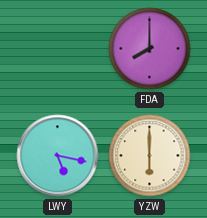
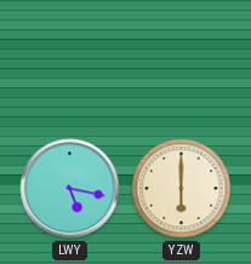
FDA: 8:00 -> none (150, 49)
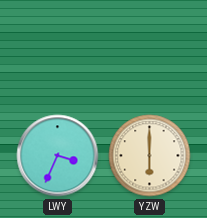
LWY: 5:17 -> 3:34 (58, 156)
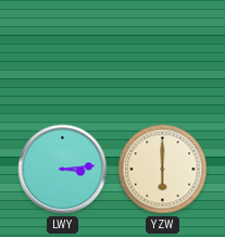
LWY: 3:34 -> 3:14 (63, 170)
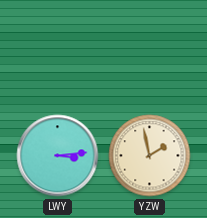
YZW: 6:00 -> 1:58 (150, 156)
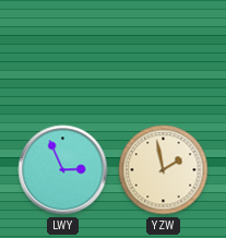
LWY: 3:14 -> 2:56 (63, 170)
